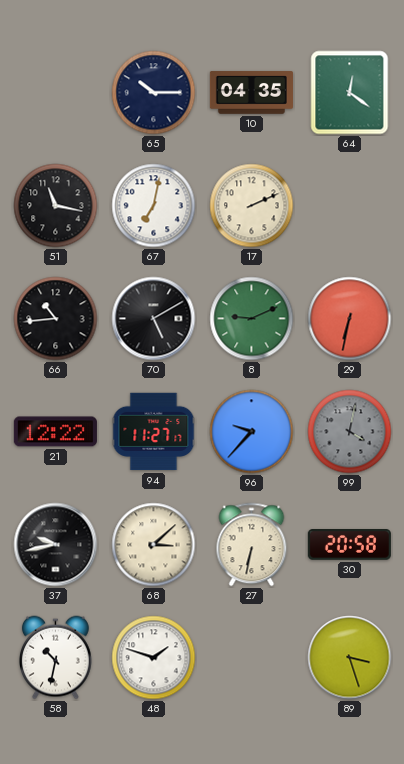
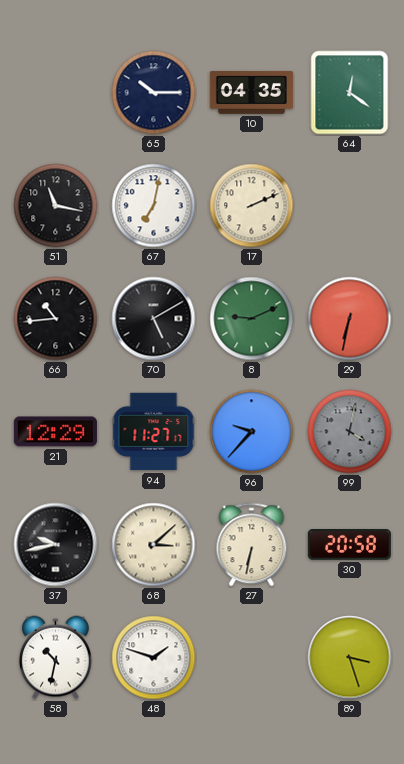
21: 12:22 -> 12:29 (55, 432)
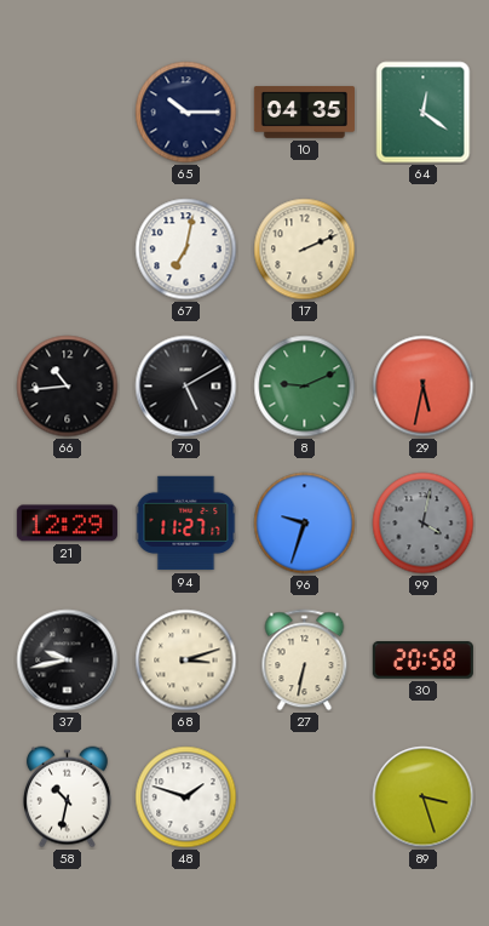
51: 11:17 -> none (56, 206)
29: 6:32 -> 5:32 (424, 387)
96: 9:37 -> 9:33 (305, 524)
68: 3:08 -> 3:12 (186, 661)
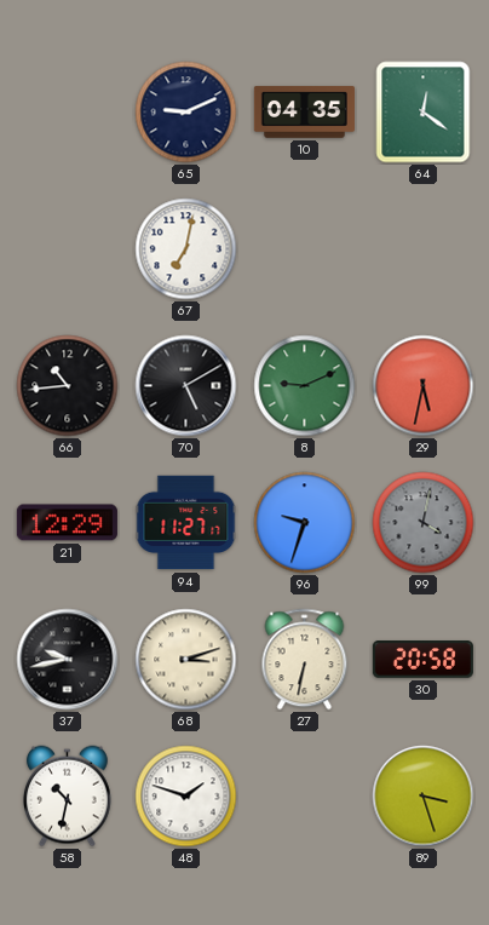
65: 10:15 -> 9:11 (186, 113)
17: 2:11 -> none (305, 250)
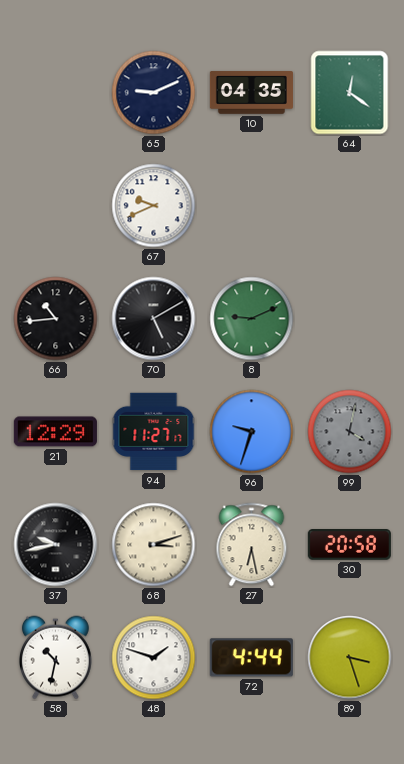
67: 7:02 -> 9:41 (154, 206)
29: 5:32 -> none (424, 386)
27: 6:32 -> 6:28 (252, 545)
72: none -> 4:44 (251, 658)
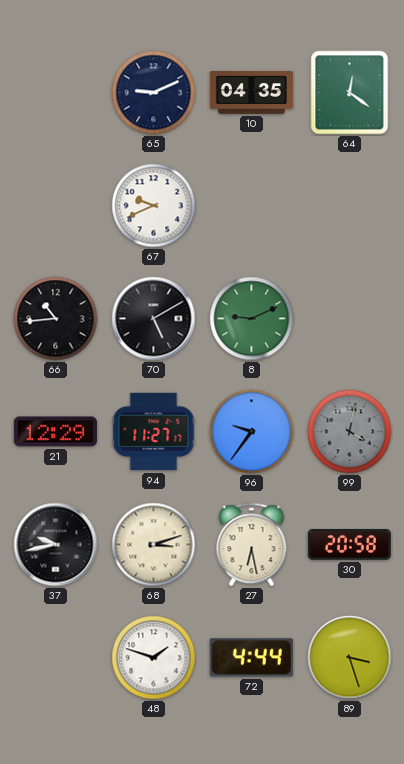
96: 9:33 -> 9:36 (252, 432)
58: 10:32 -> none (55, 658)
